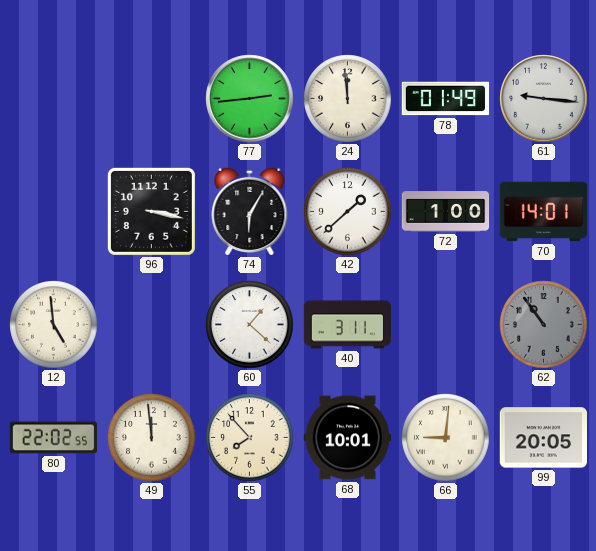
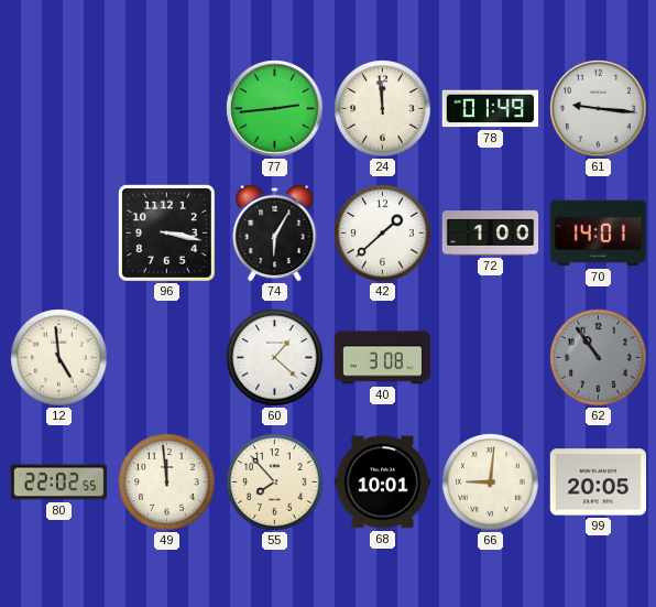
40: 3:11 -> 3:08 (383, 358)
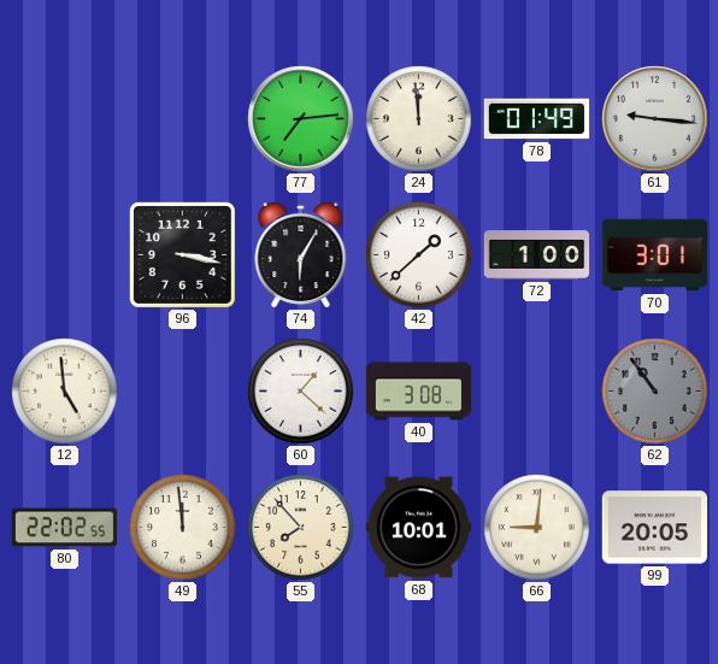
77: 2:44 -> 7:14 (301, 119)
70: 14:01 -> 3:01 (654, 255)
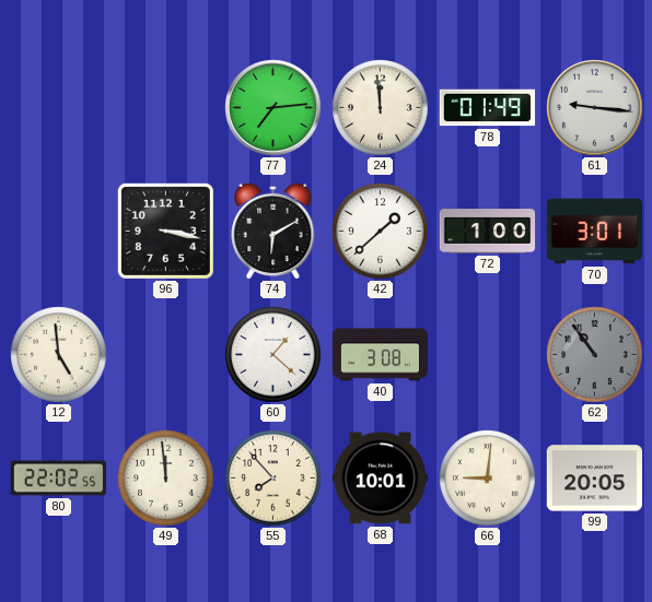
74: 6:05 -> 6:10 (273, 231)
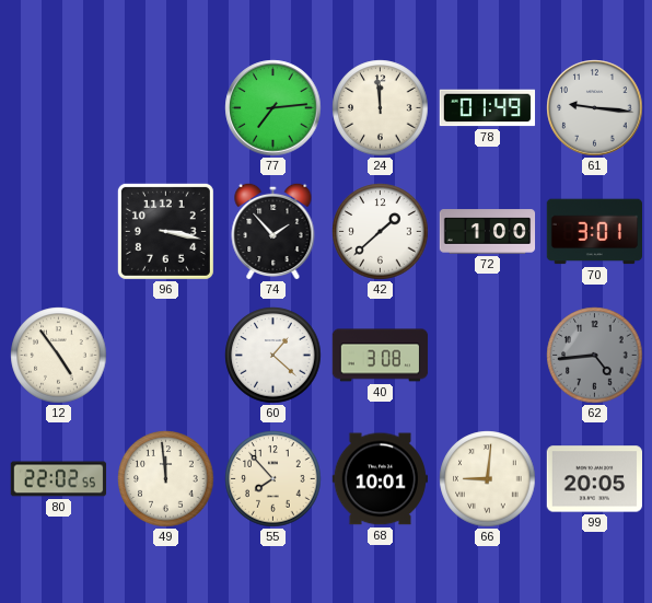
74: 6:10 -> 1:53 (273, 231)
12: 4:59 -> 4:54 (59, 356)
62: 10:54 -> 4:44 (595, 356)
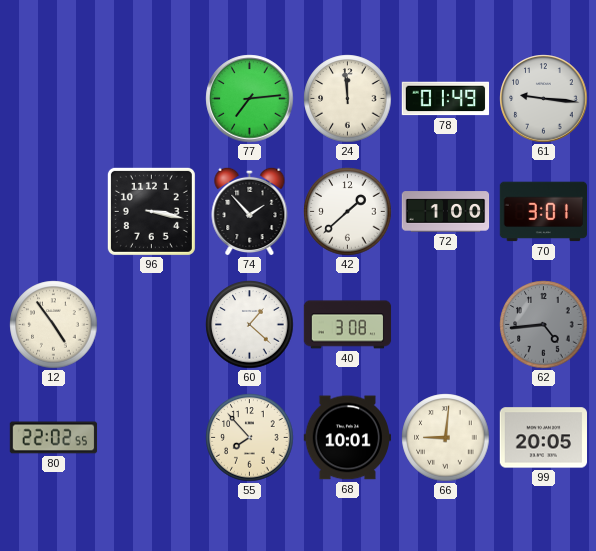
49: 11:59 -> none (166, 479)
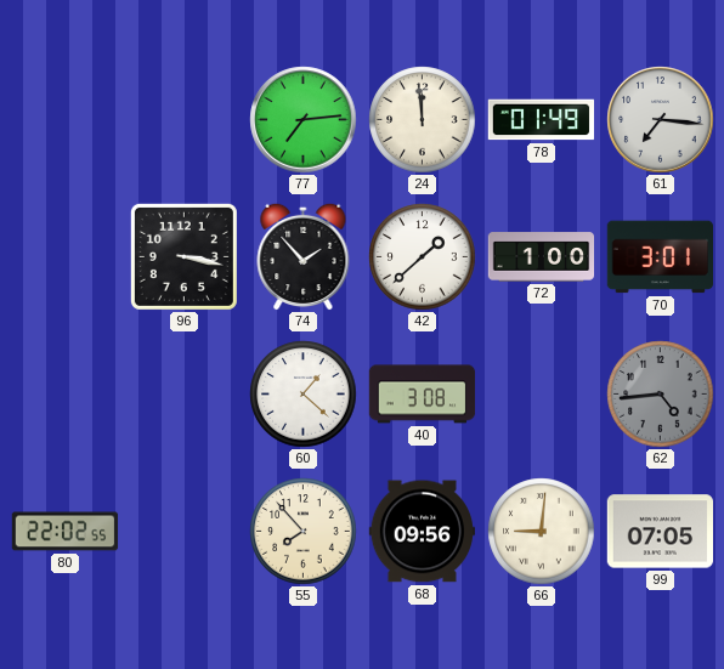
61: 9:16 -> 7:16 (661, 120)
12: 4:54 -> none (54, 325)
68: 10:01 -> 09:56 (422, 532)
99: 20:05 -> 07:05 (660, 532)
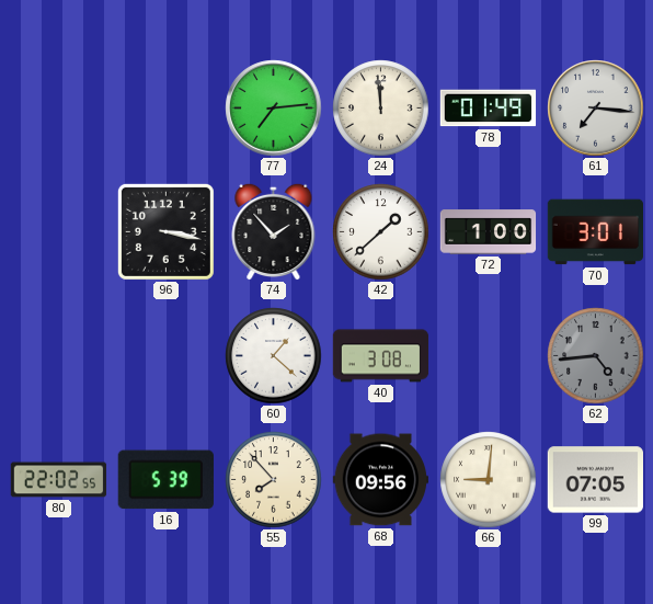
16: none -> 5:39 (165, 480)
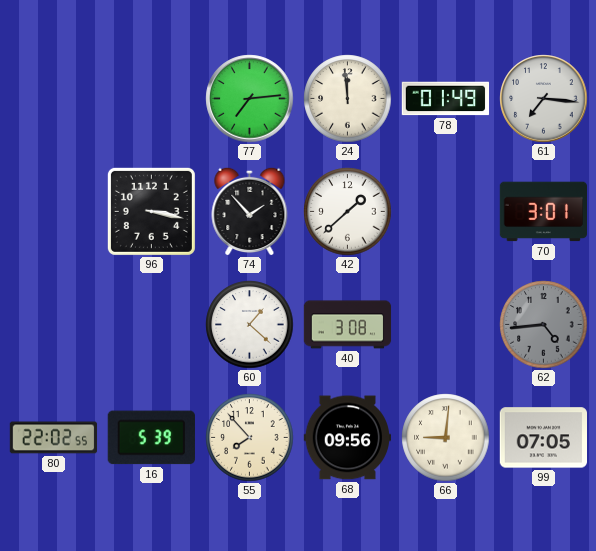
72: 1:00 -> none (489, 232)
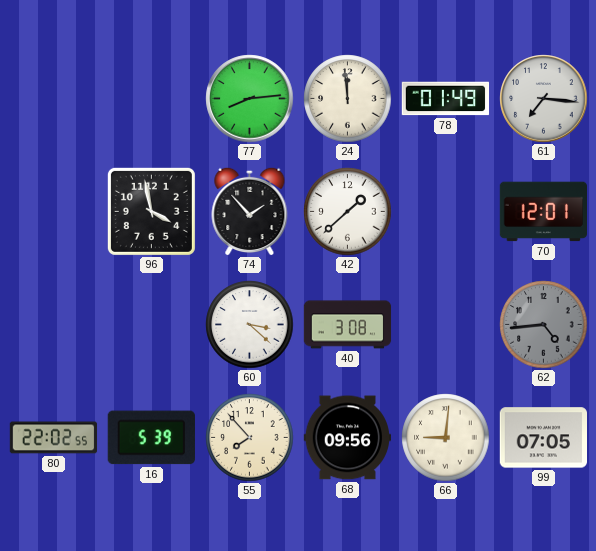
77: 7:14 -> 8:14 (250, 99)
96: 3:17 -> 3:58 (151, 211)
70: 3:01 -> 12:01 (543, 212)
60: 1:22 -> 3:22 (250, 325)
